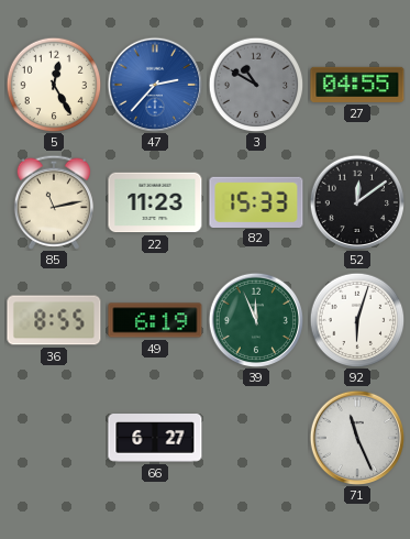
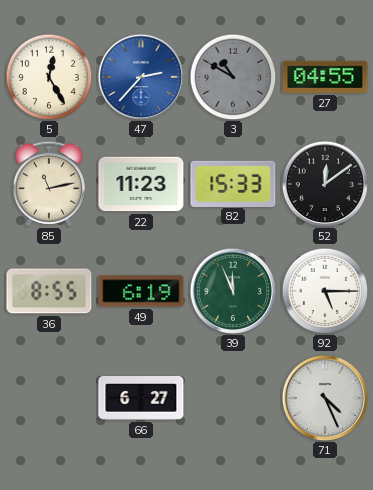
92: 6:03 -> 5:15 (325, 291)
71: 11:26 -> 4:26 (324, 397)
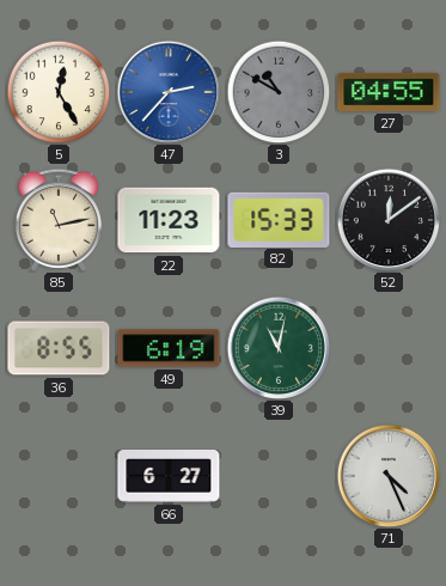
39: 11:56 -> 11:02 (277, 347)
92: 5:15 -> none (325, 291)
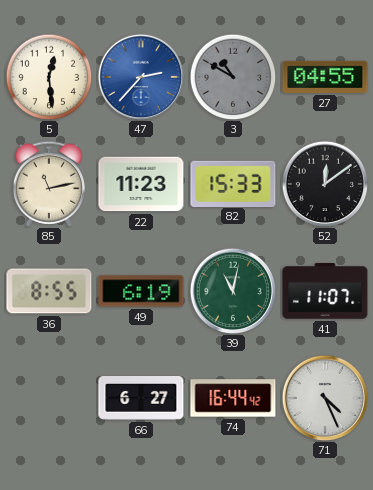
5: 12:25 -> 12:29 (49, 77)
41: none -> 11:07 (325, 291)
74: none -> 16:44 (233, 398)
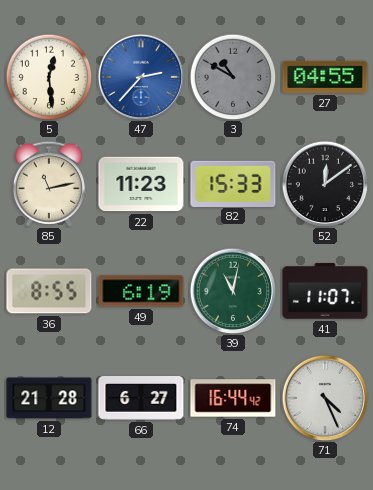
12: none -> 21:28 (49, 398)
